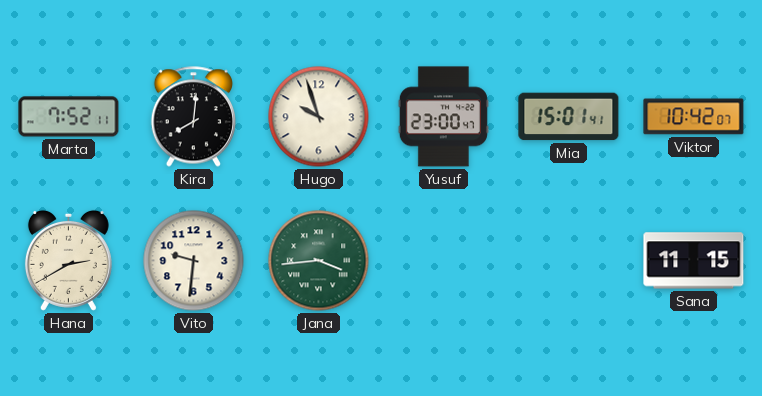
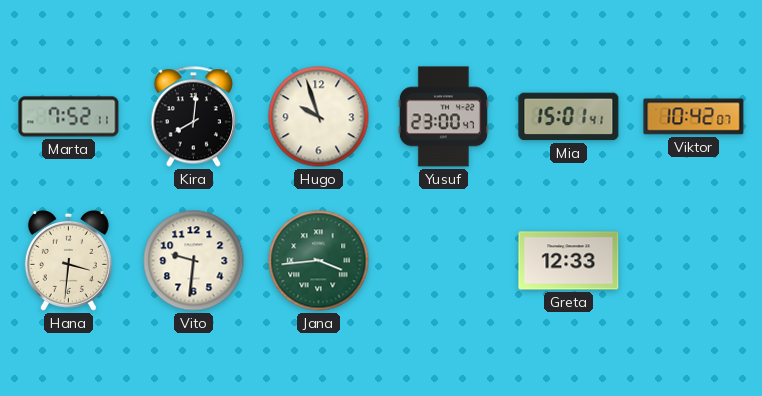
Hana: 2:40 -> 3:31 (68, 260)
Greta: none -> 12:33 (569, 261)
Sana: 11:15 -> none (694, 261)
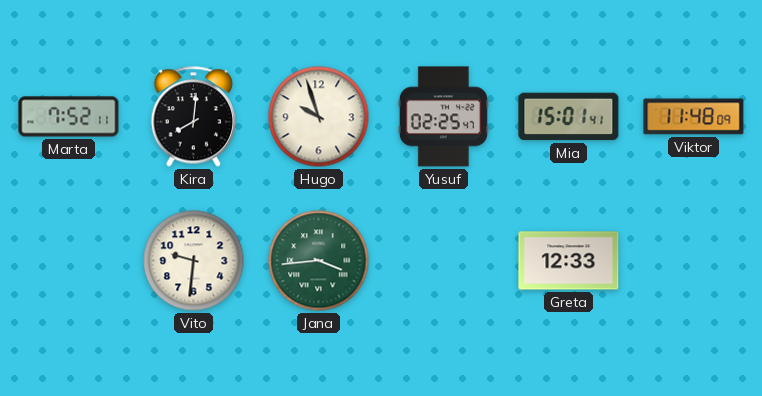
Yusuf: 23:00 -> 02:25 (443, 117)
Viktor: 10:42 -> 11:48 (694, 117)
Hana: 3:31 -> none (68, 260)
